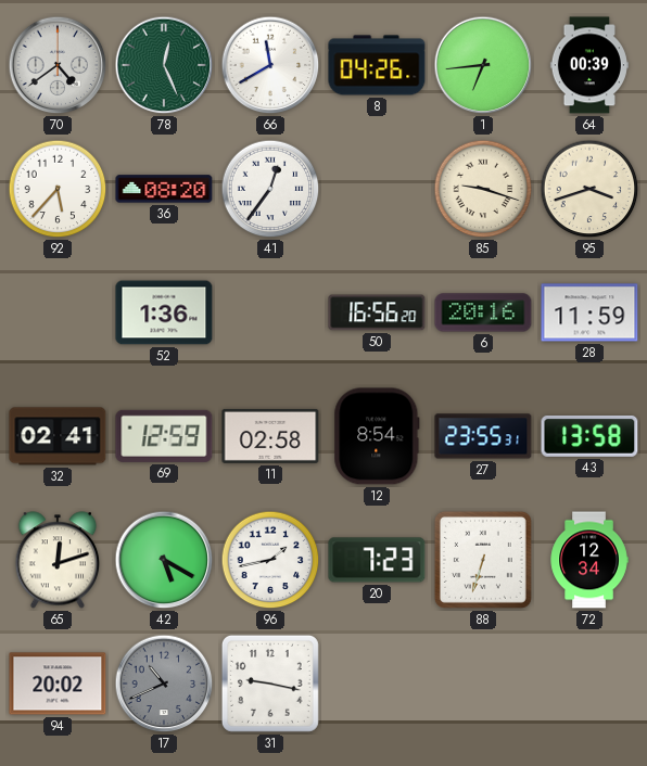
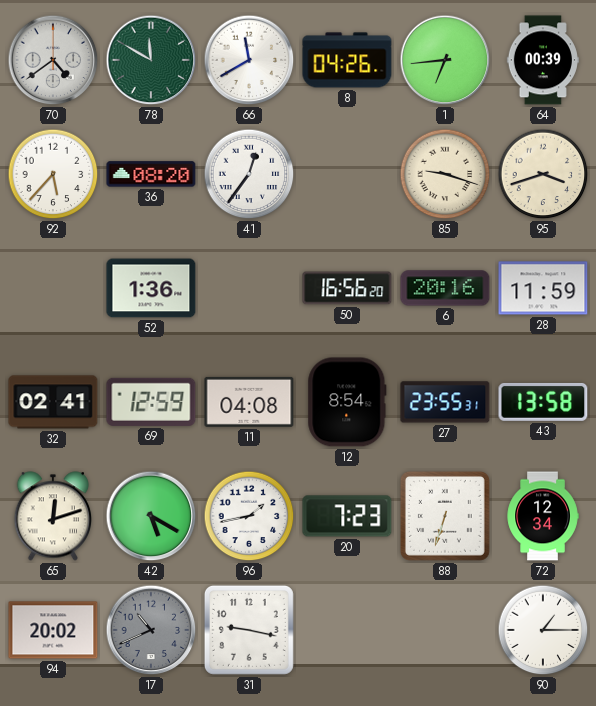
78: 12:26 -> 11:50 (151, 60)
11: 02:58 -> 04:08 (249, 402)
90: none -> 1:15 (543, 630)
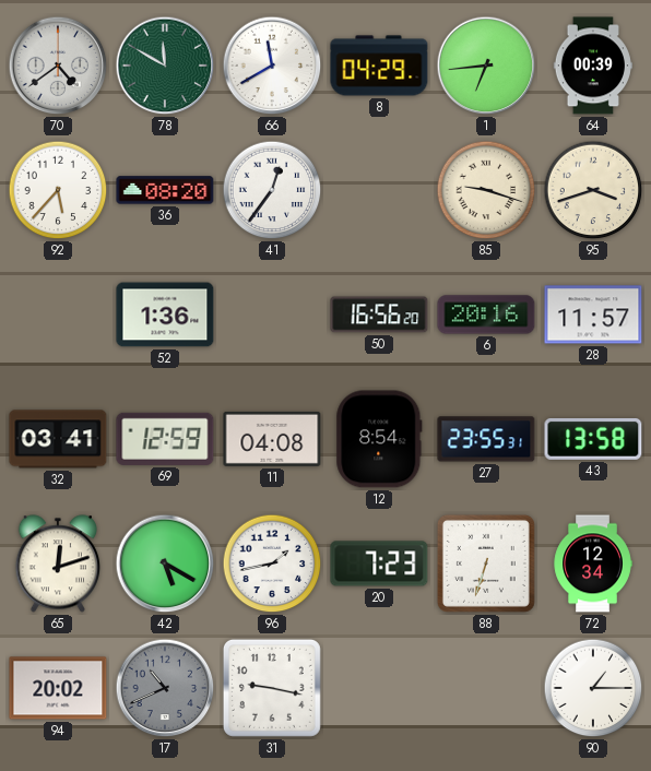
8: 04:26 -> 04:29 (379, 66)
28: 11:59 -> 11:57 (593, 315)
32: 02:41 -> 03:41 (58, 439)
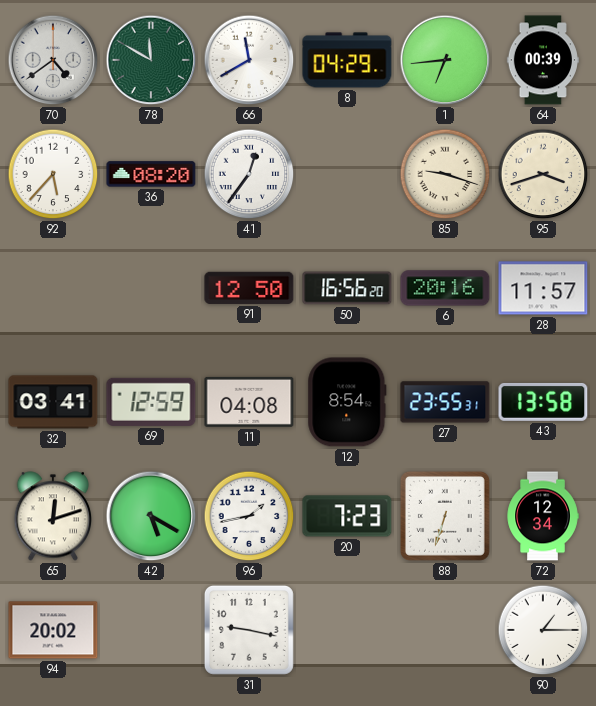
52: 1:36 -> none (165, 315)
91: none -> 12:50 (249, 288)
17: 10:41 -> none (165, 688)
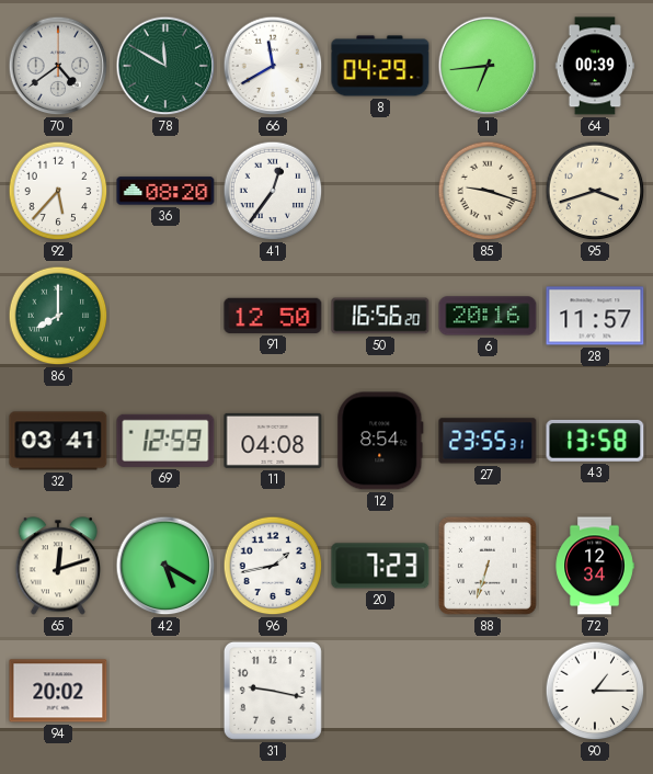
86: none -> 8:00 (58, 316)
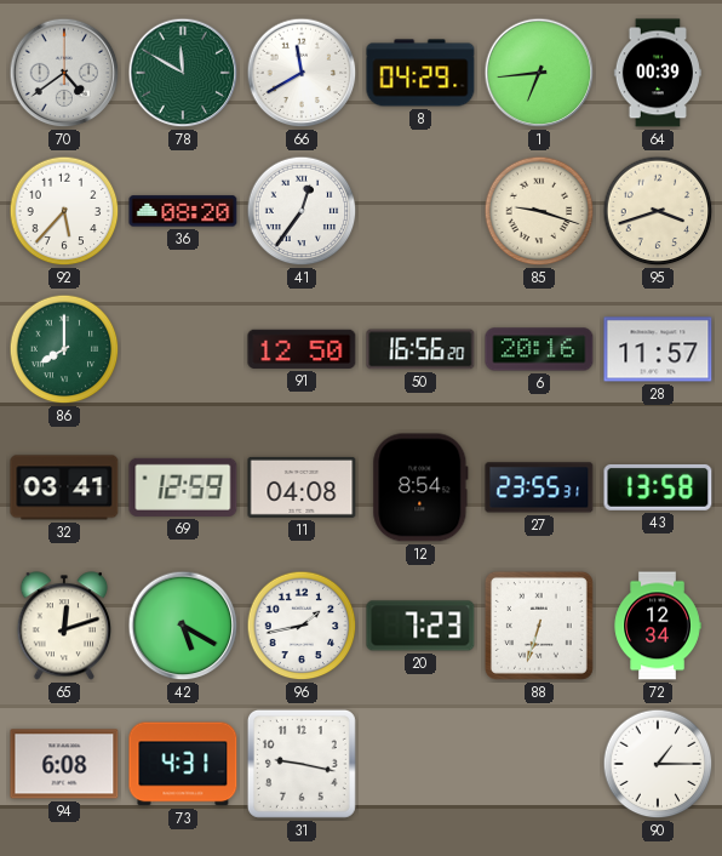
94: 20:02 -> 6:08 (64, 764)
73: none -> 4:31 (183, 764)
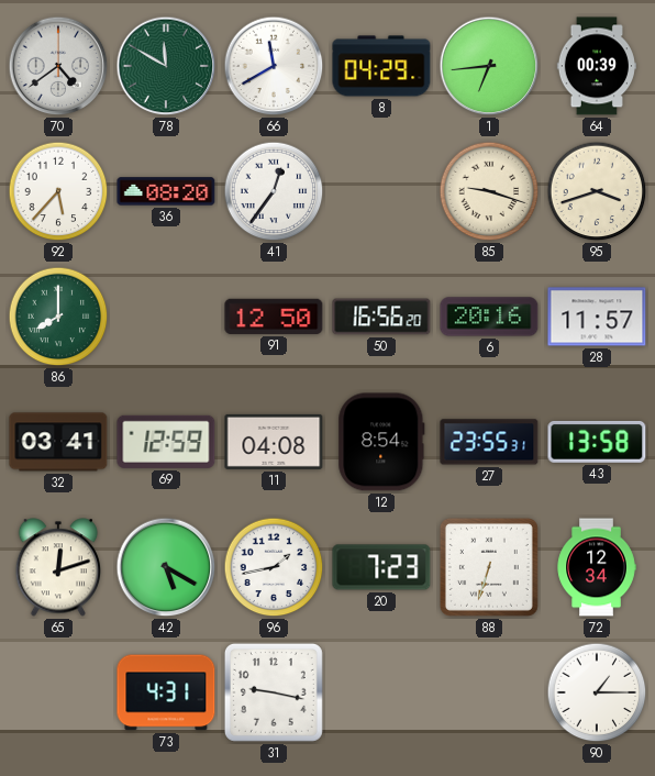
94: 6:08 -> none (64, 764)
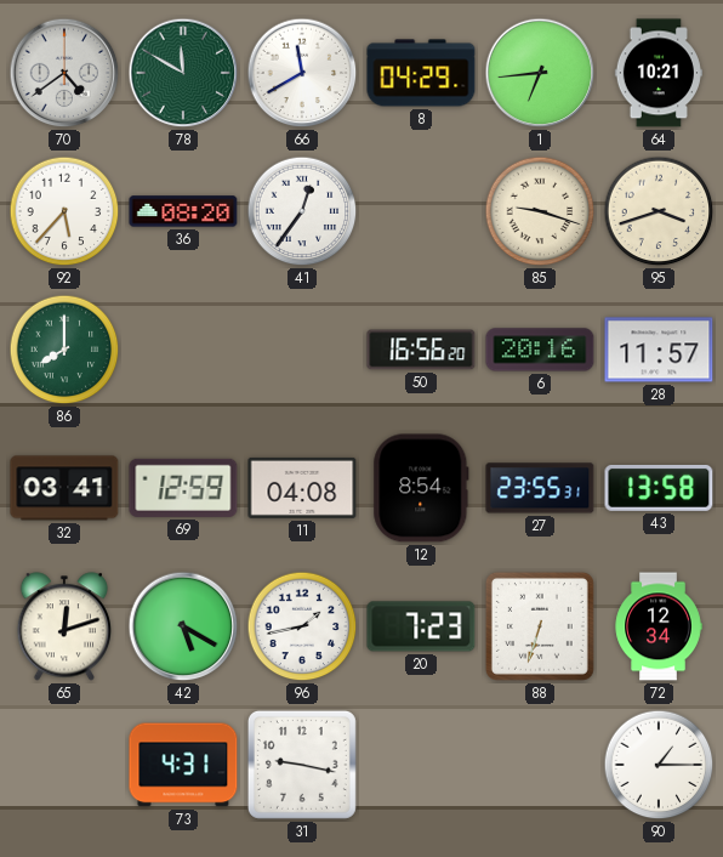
64: 00:39 -> 10:21 (657, 73)
91: 12:50 -> none (274, 317)
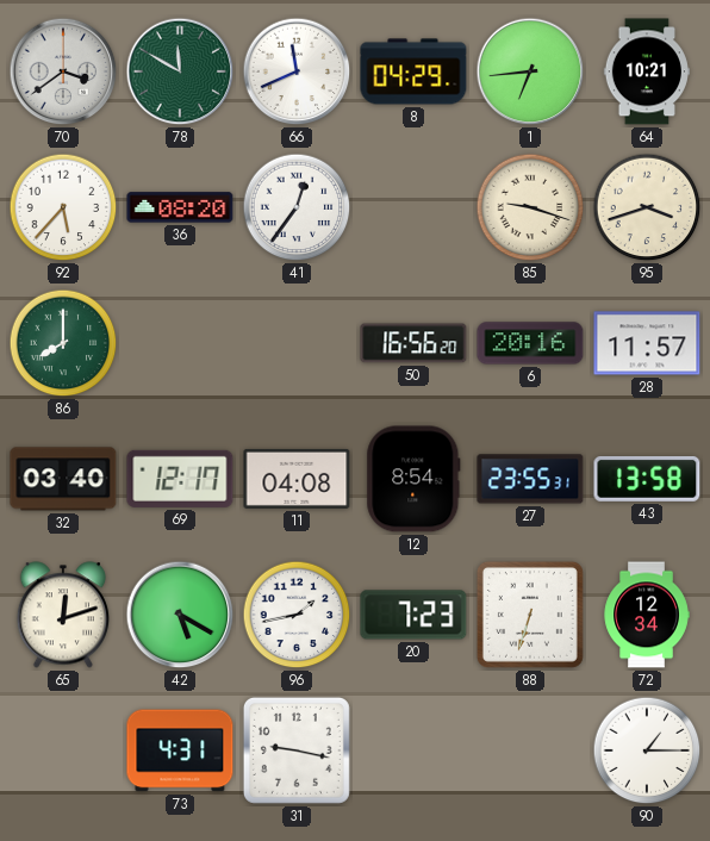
70: 4:39 -> 3:39 (63, 71)
66: 11:40 -> 11:41 (297, 71)
32: 03:41 -> 03:40 (63, 479)
69: 12:59 -> 12:17 (180, 479)
